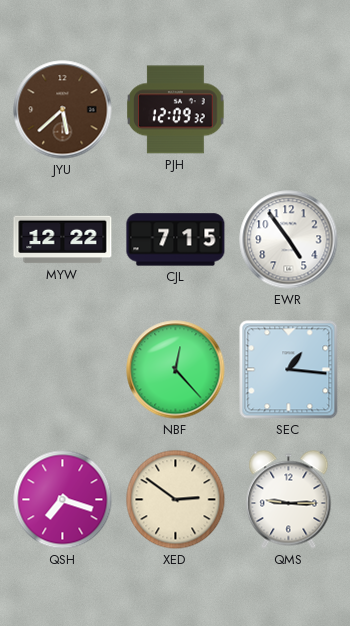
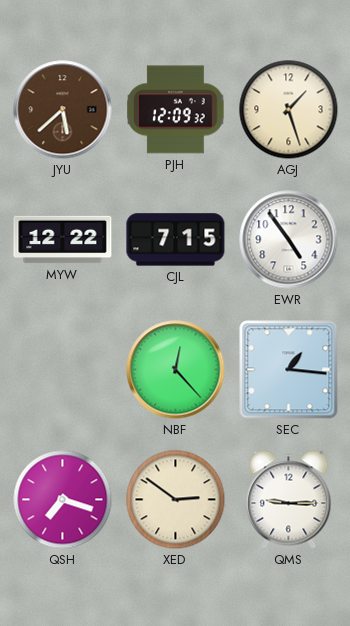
AGJ: none -> 1:27 (289, 110)
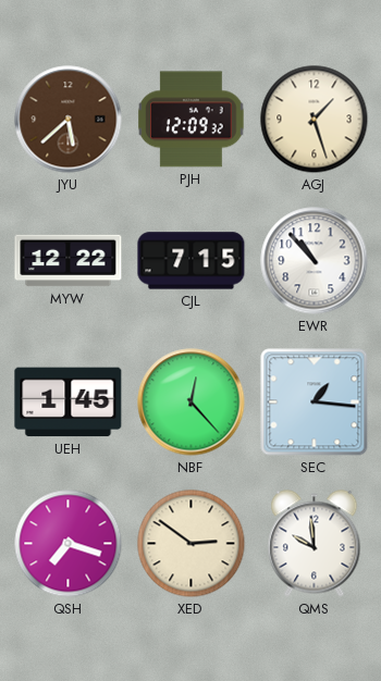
EWR: 4:54 -> 10:53 (315, 261)
UEH: none -> 1:45 (69, 403)
QMS: 9:15 -> 9:59 (315, 544)
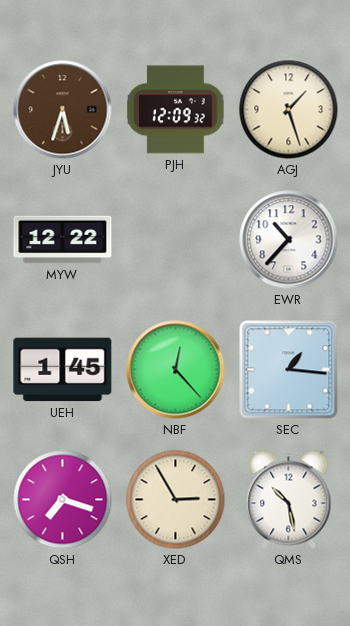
JYU: 5:38 -> 5:33 (63, 110)
CJL: 7:15 -> none (192, 261)
EWR: 10:53 -> 10:37 (289, 240)
XED: 2:51 -> 2:55 (176, 500)
QMS: 9:59 -> 10:28 (289, 500)
